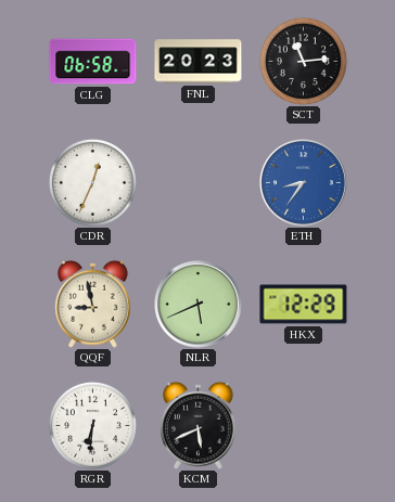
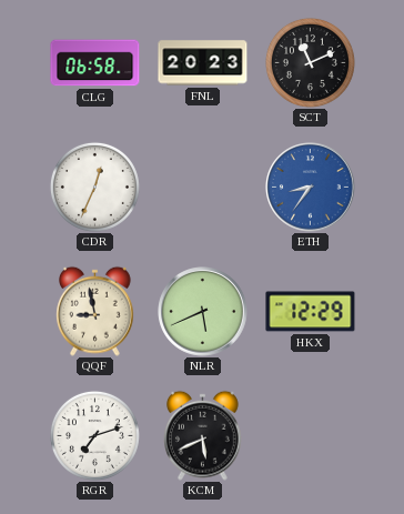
SCT: 11:14 -> 11:11 (310, 62)
RGR: 6:31 -> 7:12 (94, 435)
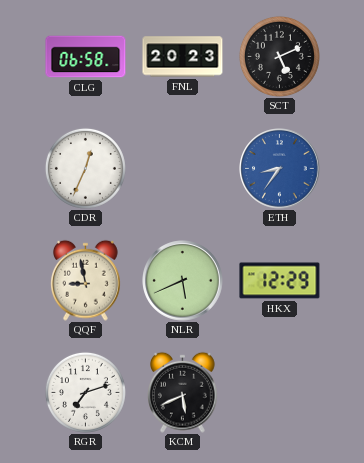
SCT: 11:11 -> 5:11 (279, 56)
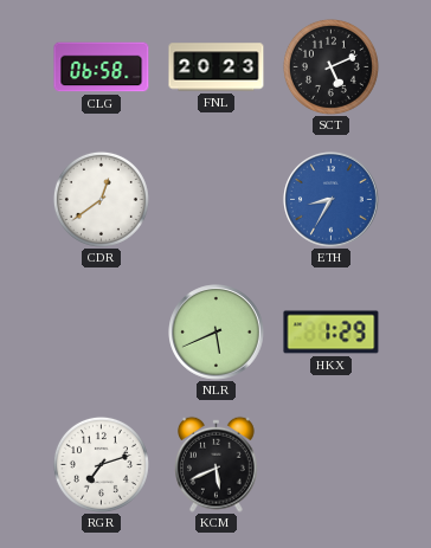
CDR: 12:34 -> 12:39 (101, 199)
ETH: 8:36 -> 8:35 (332, 200)
QQF: 8:58 -> none (86, 280)
HKX: 12:29 -> 1:29 (332, 333)
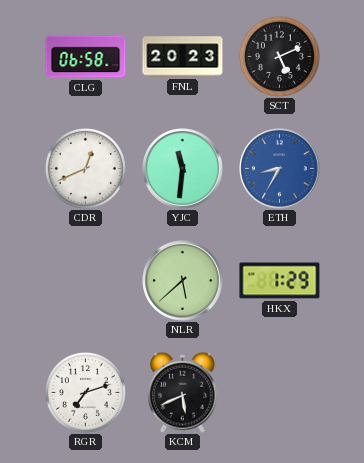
CDR: 12:39 -> 12:41 (85, 168)
YJC: none -> 11:31 (183, 169)
NLR: 5:41 -> 5:38 (183, 281)
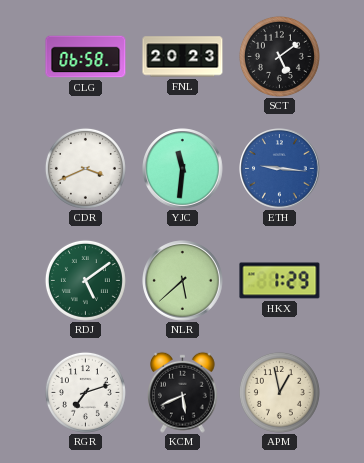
SCT: 5:11 -> 5:09 (279, 56)
CDR: 12:41 -> 3:41 (85, 168)
ETH: 8:35 -> 9:16 (280, 169)
RDJ: none -> 5:09 (85, 280)
APM: none -> 12:58 (279, 392)
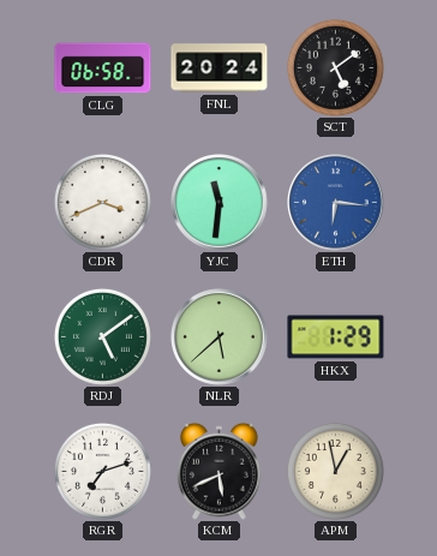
FNL: 20:23 -> 20:24 (220, 68)
ETH: 9:16 -> 6:16 (336, 203)
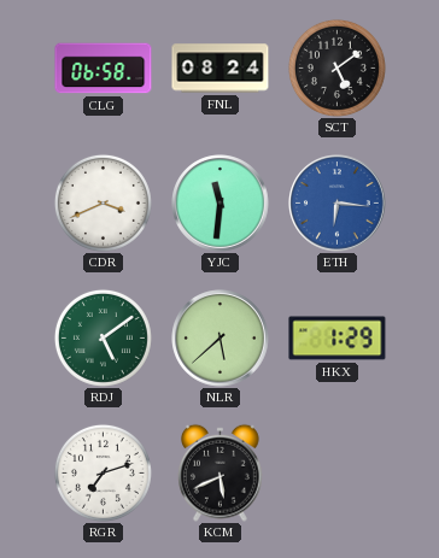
FNL: 20:24 -> 08:24 (221, 69)
APM: 12:58 -> none (335, 471)
